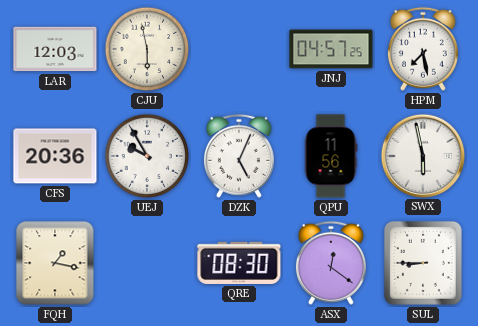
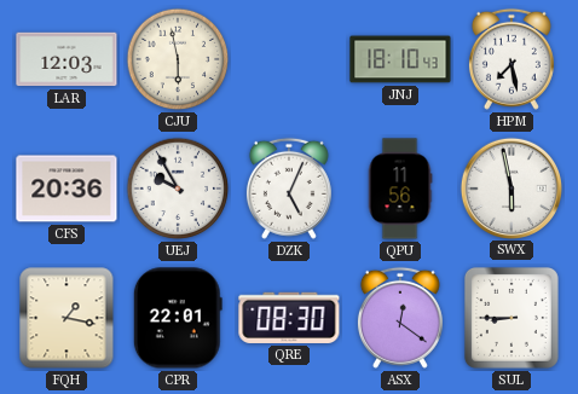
JNJ: 04:57 -> 18:10 (400, 59)
CPR: none -> 22:01 (178, 318)
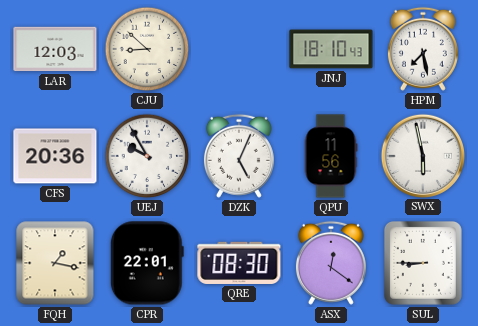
CJU: 5:58 -> 8:52 (147, 49)
